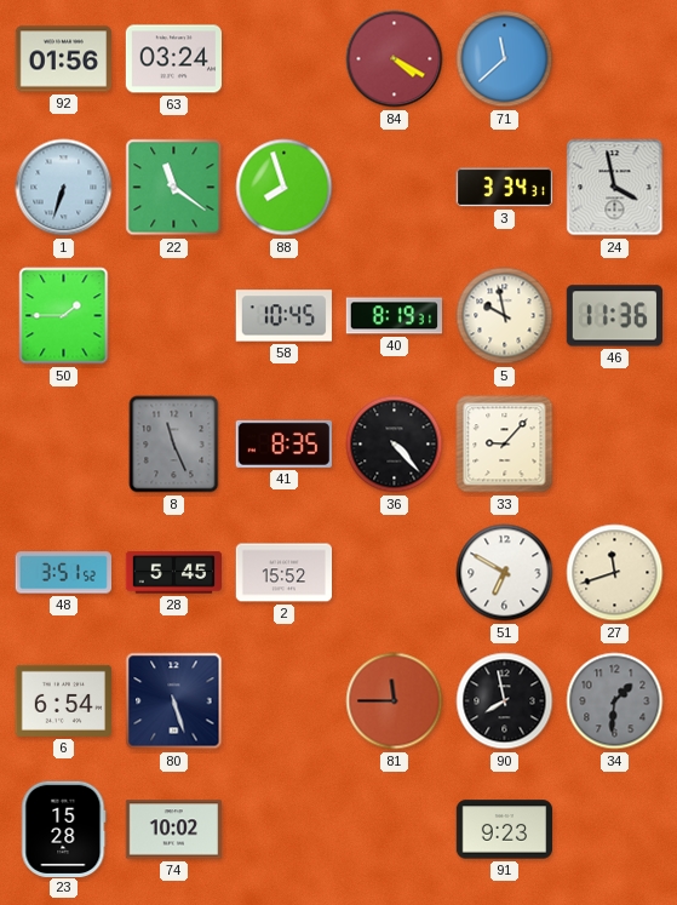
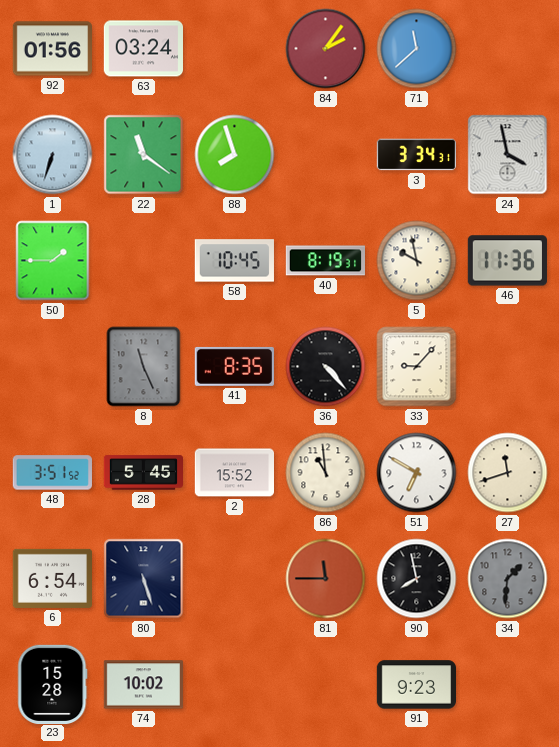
84: 4:20 -> 2:06 (326, 49)
86: none -> 10:59 (326, 473)
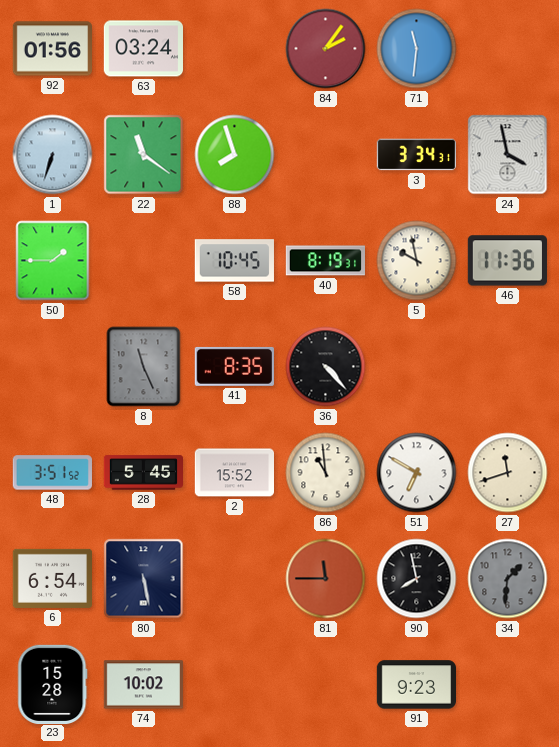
71: 11:38 -> 11:31 (417, 49)
33: 9:07 -> none (417, 367)
80: 5:27 -> 5:28 (144, 579)
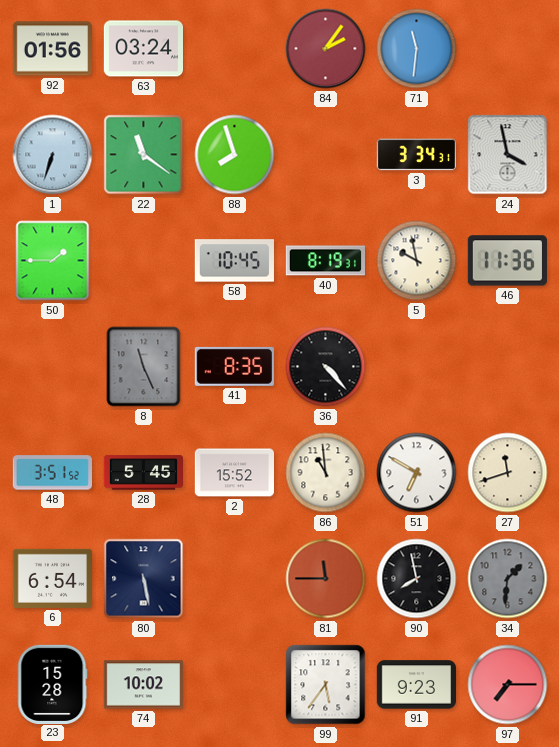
99: none -> 5:36 (326, 685)
97: none -> 7:15 (508, 685)
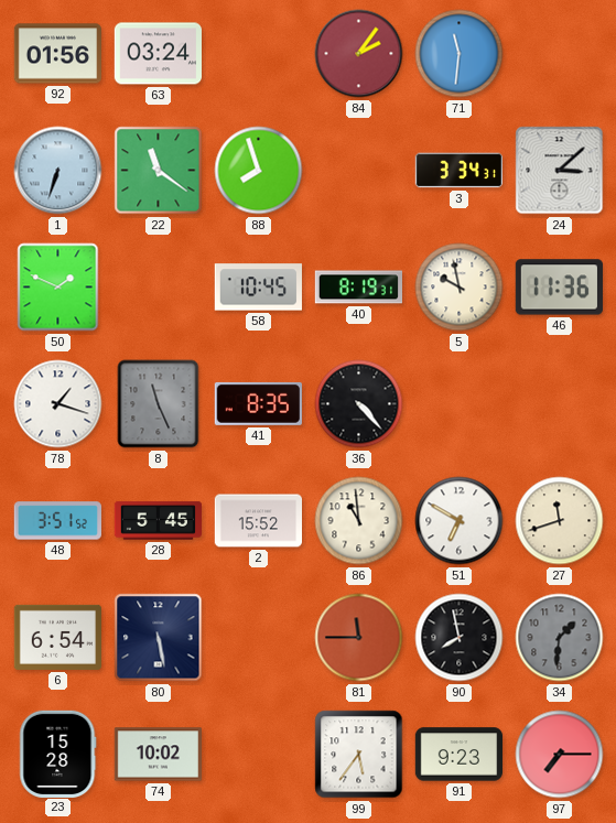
24: 3:58 -> 3:08 (560, 171)
50: 1:45 -> 1:49 (58, 288)
78: none -> 1:18 (58, 404)
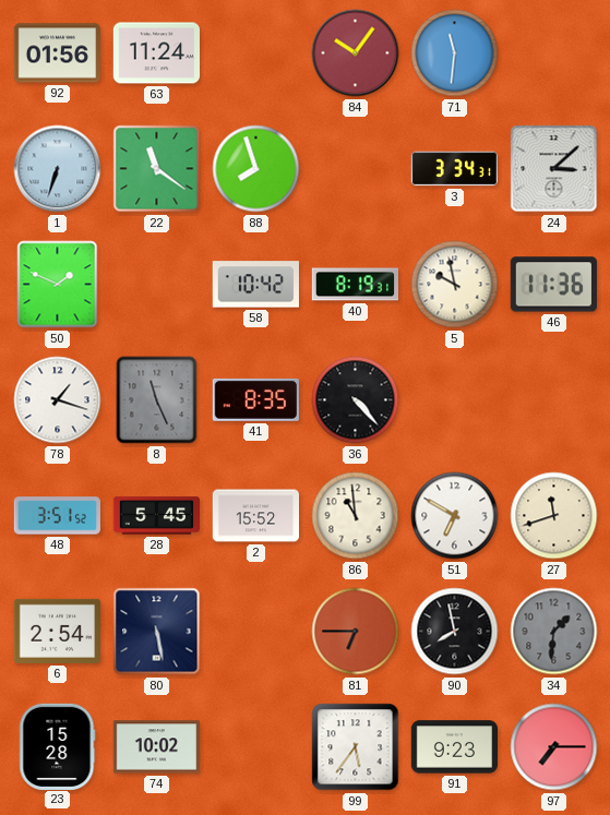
63: 03:24 -> 11:24 (156, 53)
84: 2:06 -> 10:06 (356, 53)
58: 10:45 -> 10:42 (255, 285)
6: 6:54 -> 2:54 (57, 631)
81: 11:45 -> 6:45 (356, 632)
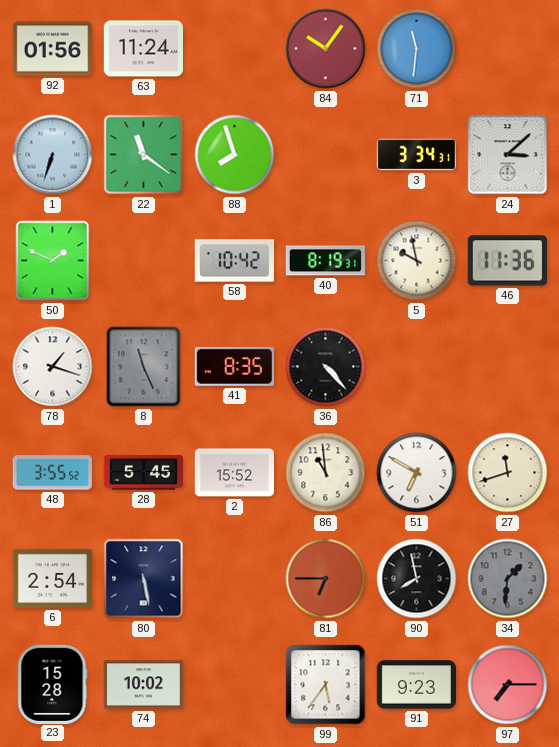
48: 3:51 -> 3:55 (52, 473)
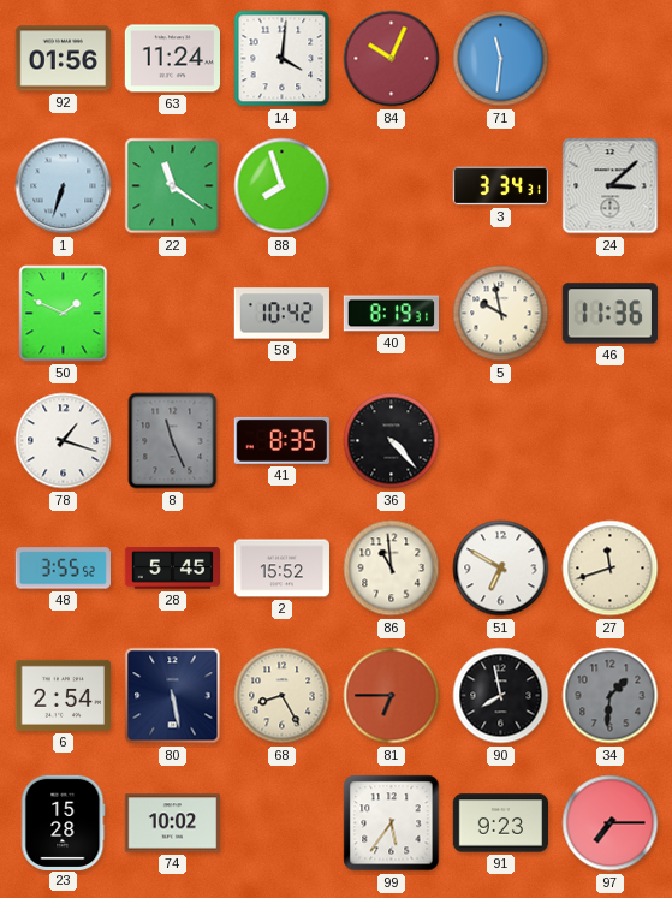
14: none -> 4:01 (283, 59)
84: 10:06 -> 10:04 (392, 59)
68: none -> 8:25 (283, 696)
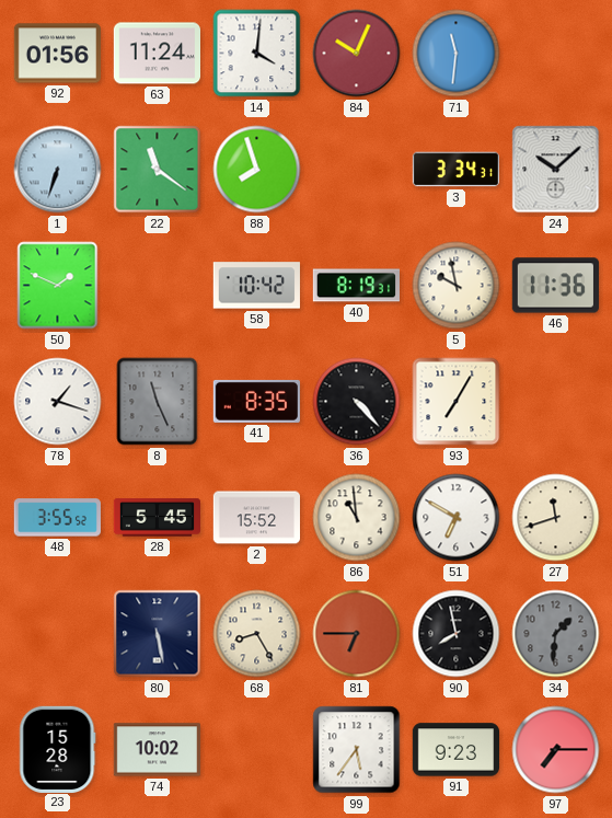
24: 3:08 -> 10:08 (556, 170)
93: none -> 7:05 (457, 402)
6: 2:54 -> none (63, 695)
